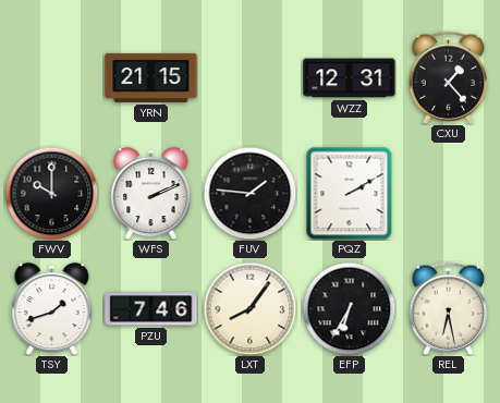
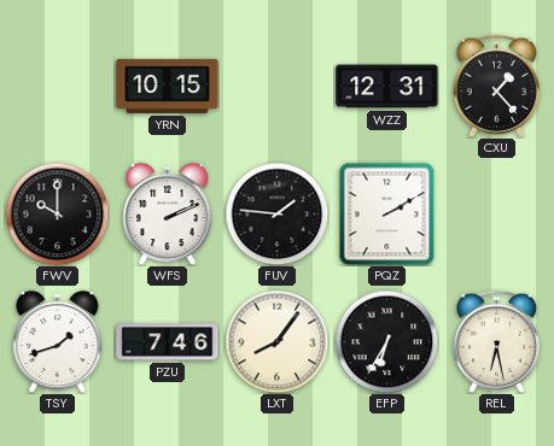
YRN: 21:15 -> 10:15 (168, 86)
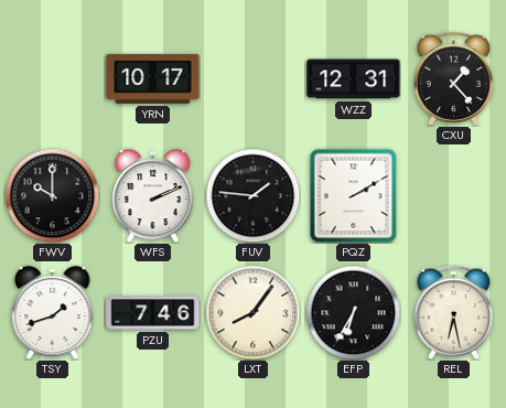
YRN: 10:15 -> 10:17 (153, 78)
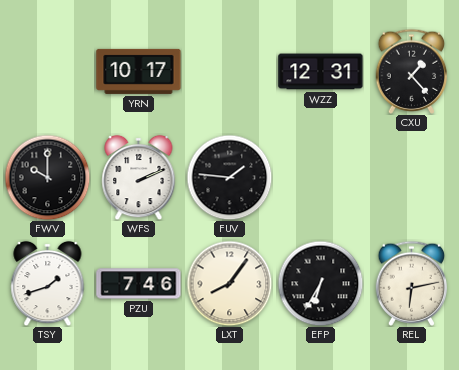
PQZ: 2:10 -> none (354, 195)
REL: 6:28 -> 6:13 (412, 283)
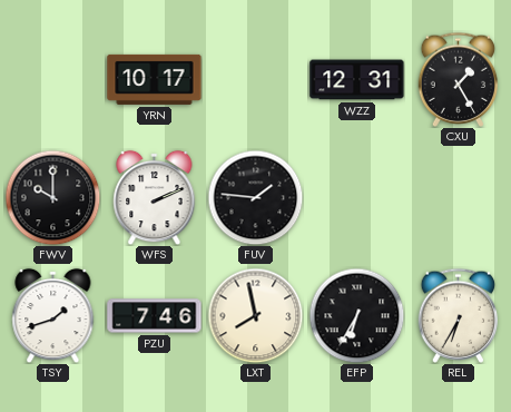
CXU: 1:23 -> 1:25 (459, 79)
LXT: 8:06 -> 7:58 (255, 315)
REL: 6:13 -> 6:35 (459, 315)
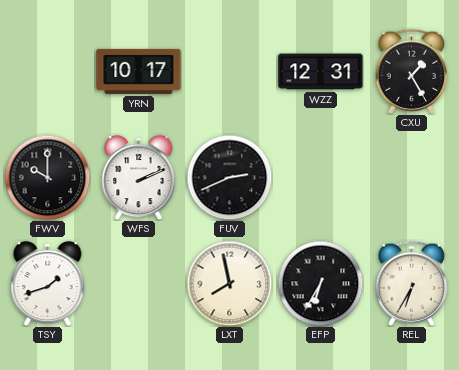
FUV: 1:46 -> 2:41 (229, 177)
PZU: 7:46 -> none (155, 316)
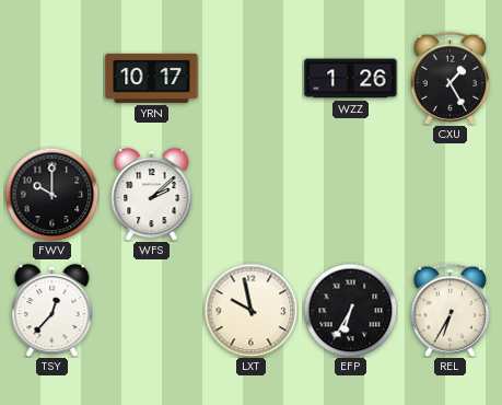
WZZ: 12:31 -> 1:26 (351, 79)
WFS: 2:11 -> 2:08 (152, 194)
FUV: 2:41 -> none (229, 177)
TSY: 1:42 -> 12:37 (52, 310)
LXT: 7:58 -> 9:58 (250, 310)
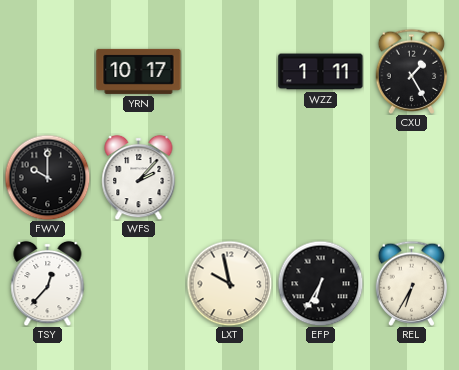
WZZ: 1:26 -> 1:11 (321, 72)
WFS: 2:08 -> 2:07 (139, 177)
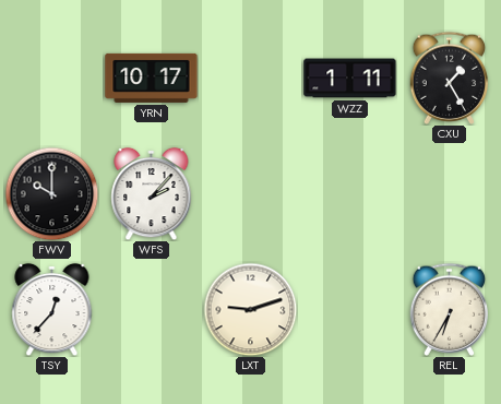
LXT: 9:58 -> 9:12 (250, 309)
EFP: 6:35 -> none (320, 283)
